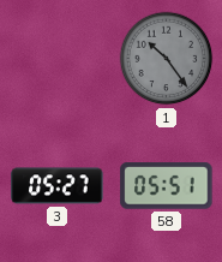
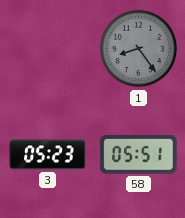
1: 10:24 -> 8:24 (139, 49)
3: 05:27 -> 05:23 (48, 155)
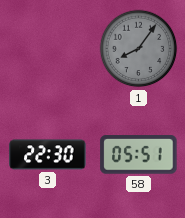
1: 8:24 -> 8:06 (139, 49)
3: 05:23 -> 22:30 (48, 155)
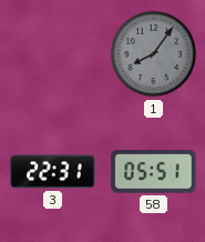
3: 22:30 -> 22:31 (53, 172)
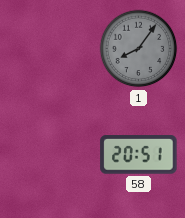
3: 22:31 -> none (53, 172)
58: 05:51 -> 20:51 (139, 155)
